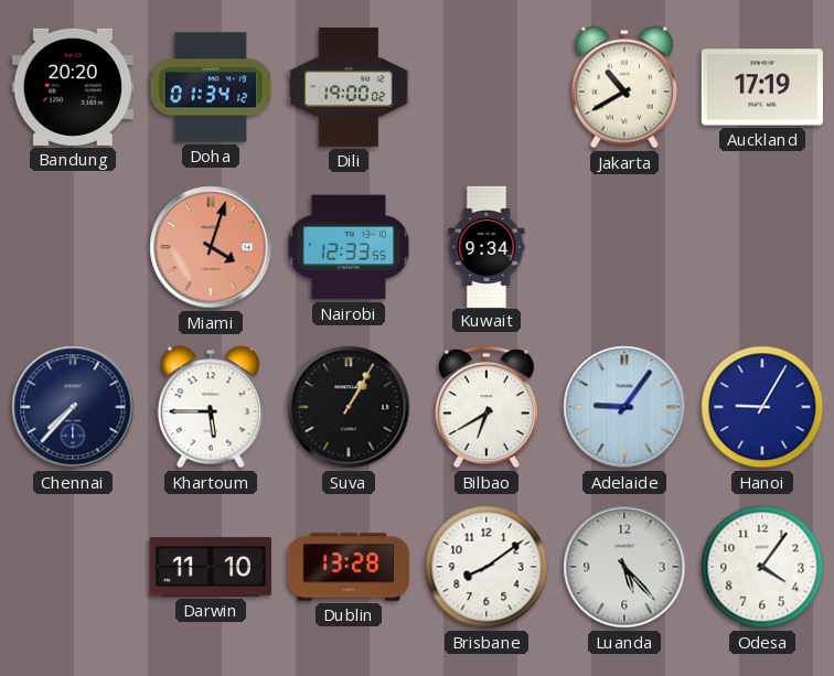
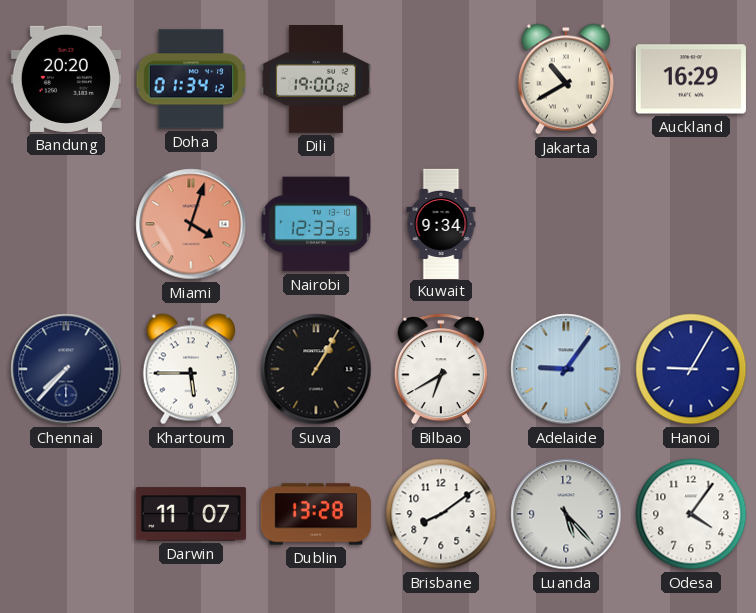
Auckland: 17:19 -> 16:29 (691, 79)
Darwin: 11:10 -> 11:07 (191, 514)
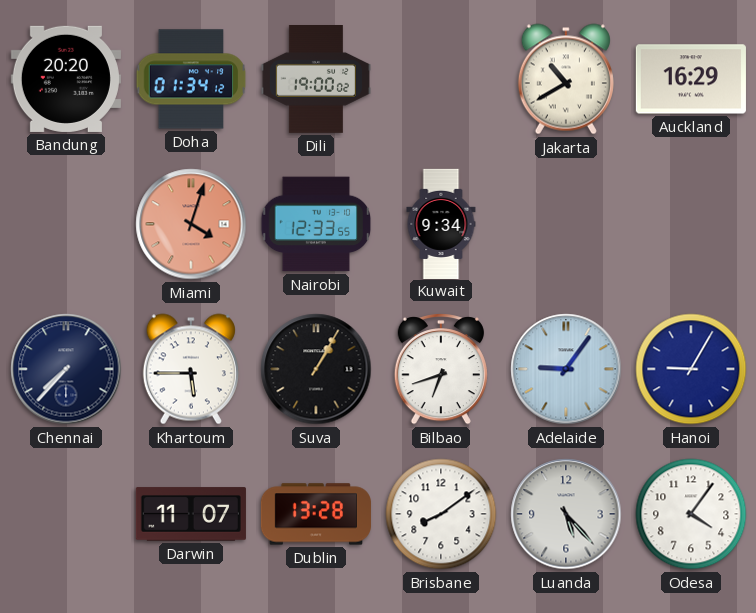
Bilbao: 6:40 -> 6:42 (441, 369)
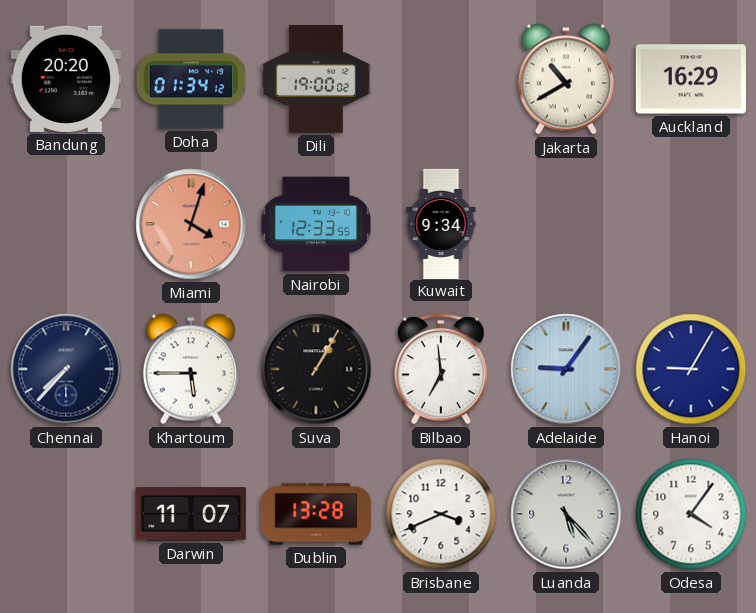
Bilbao: 6:42 -> 6:59 (441, 369)
Brisbane: 8:09 -> 3:41 (441, 514)
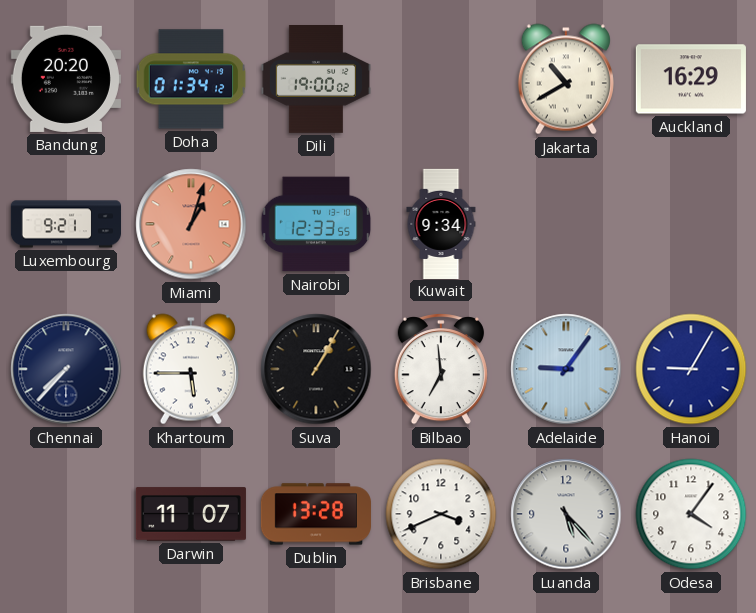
Luxembourg: none -> 9:21 (65, 224)
Miami: 4:03 -> 1:03 (191, 224)
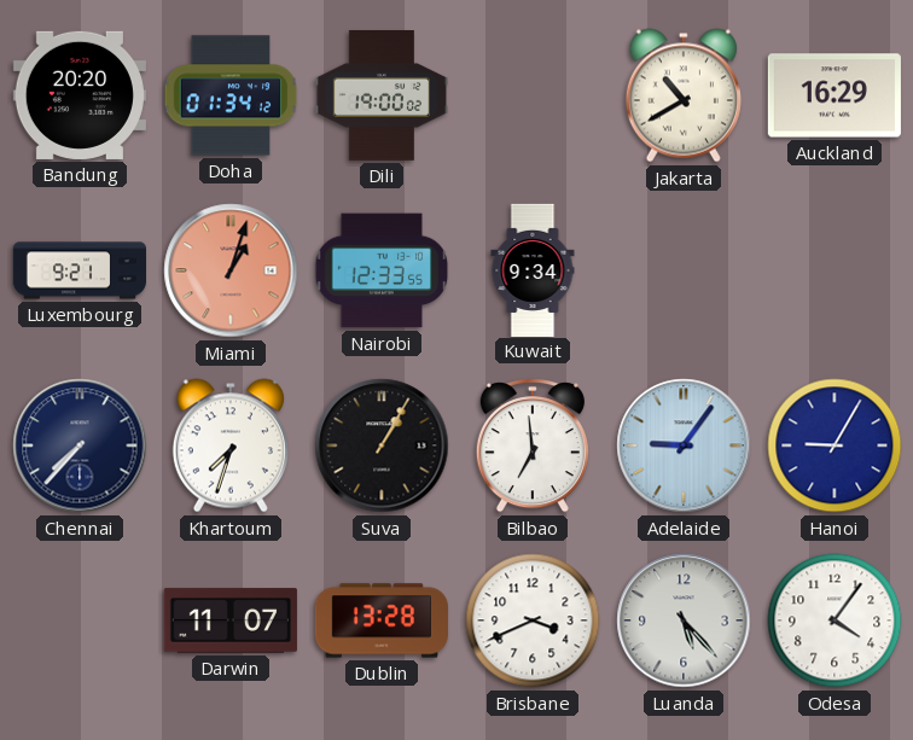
Khartoum: 5:45 -> 7:33 (231, 445)
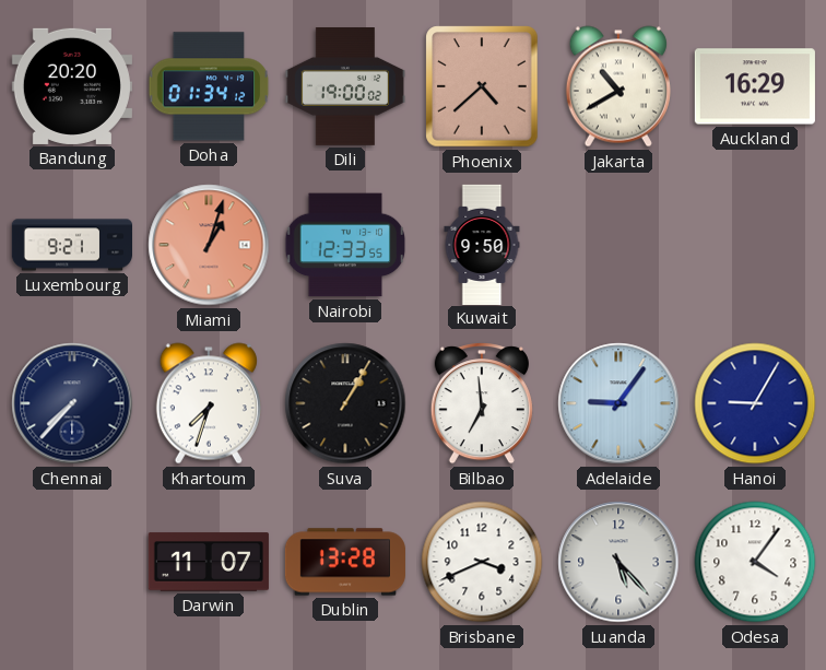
Phoenix: none -> 4:38 (482, 86)
Kuwait: 9:34 -> 9:50 (482, 244)
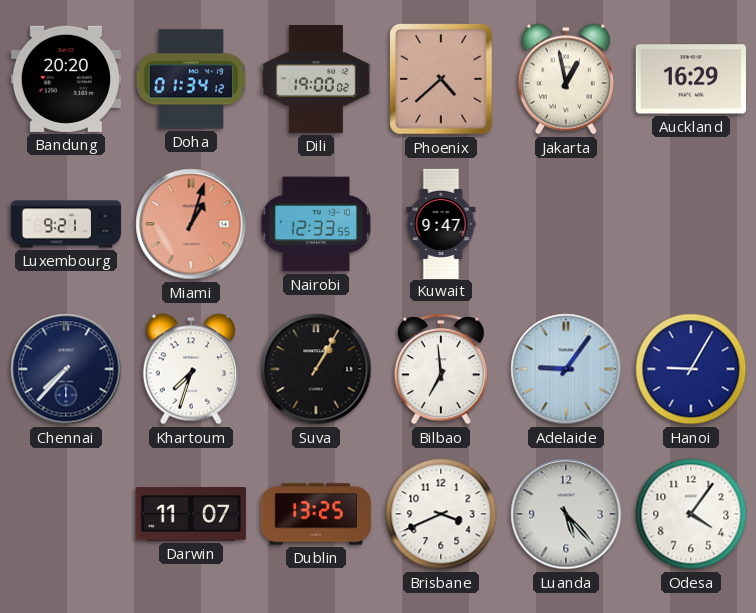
Jakarta: 10:40 -> 12:58 (566, 79)
Kuwait: 9:50 -> 9:47 (441, 223)
Dublin: 13:28 -> 13:25 (316, 514)
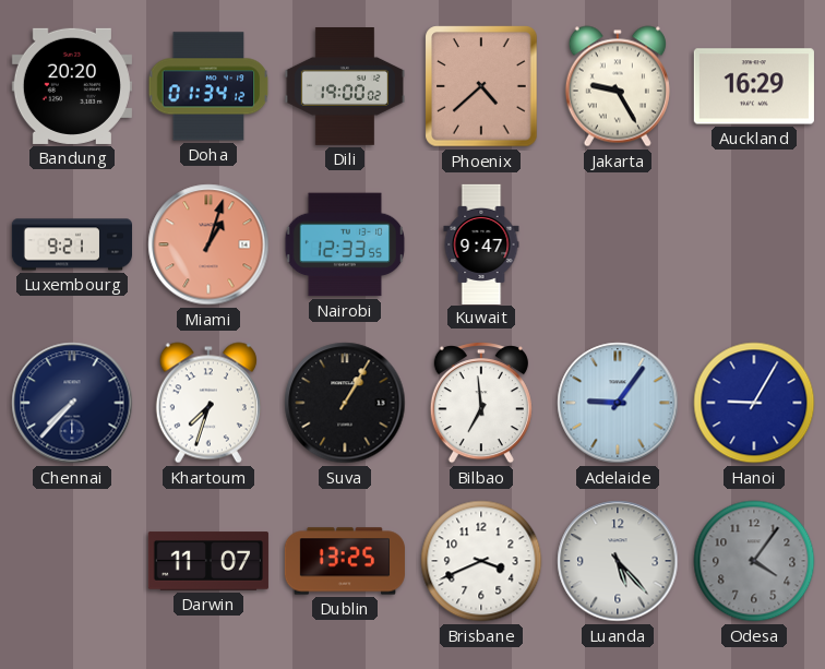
Jakarta: 12:58 -> 9:25 (618, 86)
Odesa dial: white -> grey (754, 561)
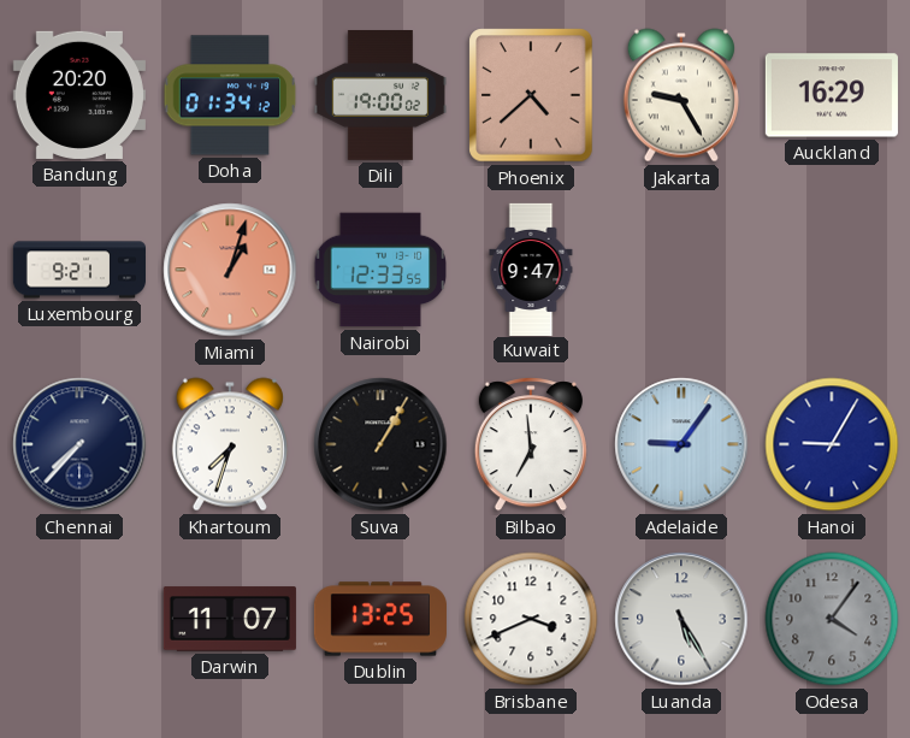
Luanda: 5:23 -> 5:25 (681, 619)
